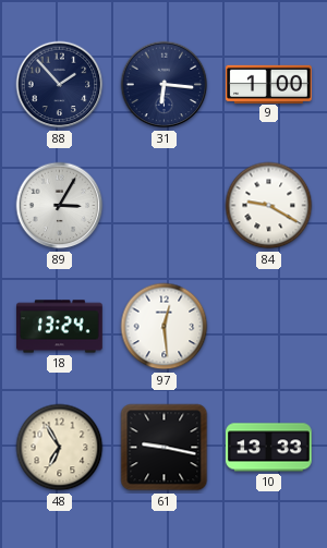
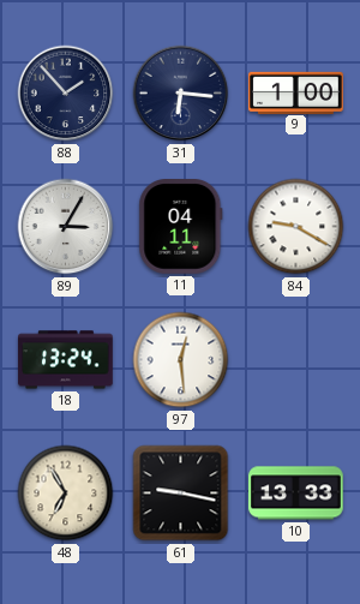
11: none -> 04:11 (181, 227)
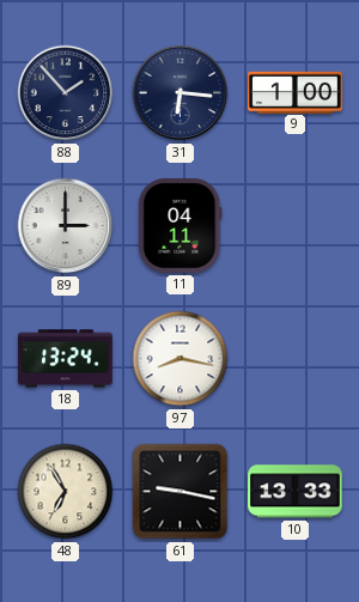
89: 3:05 -> 3:00 (66, 226)
84: 9:20 -> none (296, 227)
97: 12:29 -> 8:17 (181, 359)
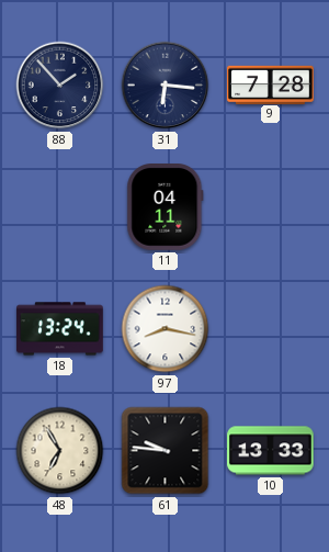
9: 1:00 -> 7:28 (271, 85)
89: 3:00 -> none (66, 226)
61: 9:17 -> 9:46 (166, 451)
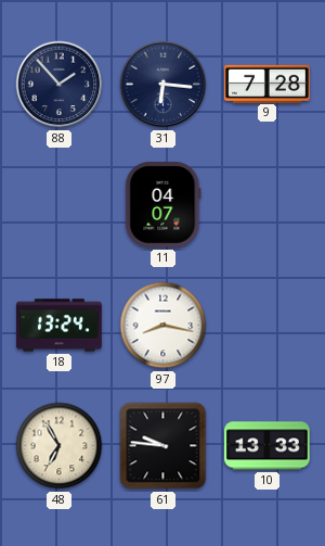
11: 04:11 -> 04:07 (164, 205)
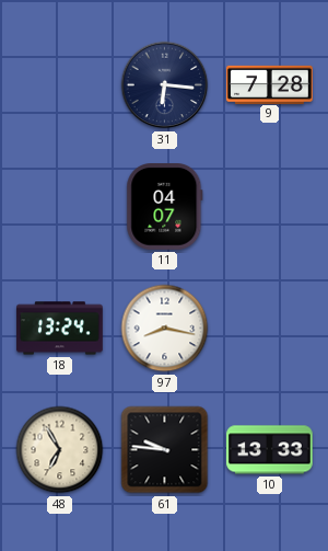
88: 1:53 -> none (60, 85)
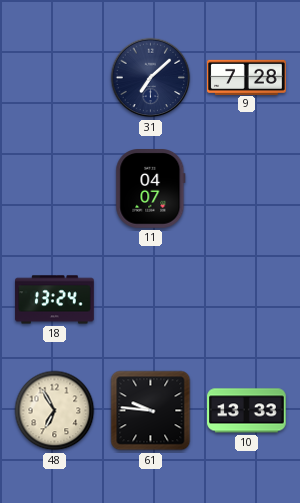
31: 6:16 -> 7:08 (151, 78)
97: 8:17 -> none (165, 329)
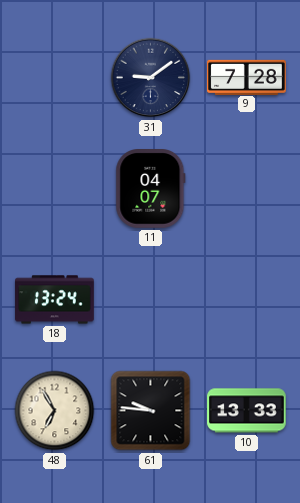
31: 7:08 -> 9:09 (151, 78)
